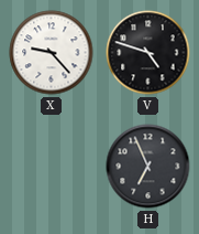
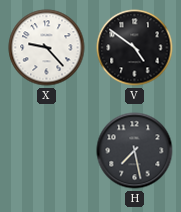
V: 4:48 -> 4:51 (135, 48)
H: 6:56 -> 7:28 (135, 151)
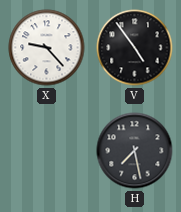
V: 4:51 -> 4:54 (135, 48)
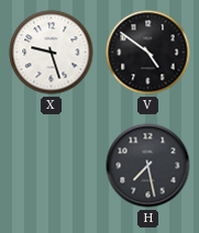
X: 9:23 -> 9:27 (52, 53)
V: 4:54 -> 4:51 (148, 53)
